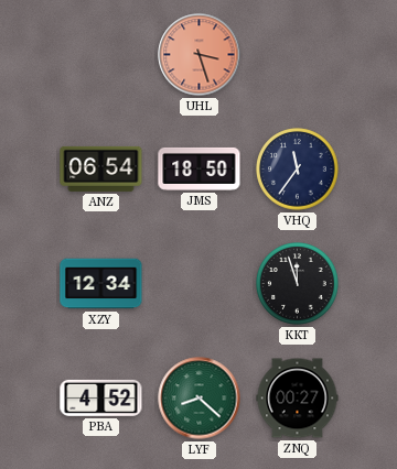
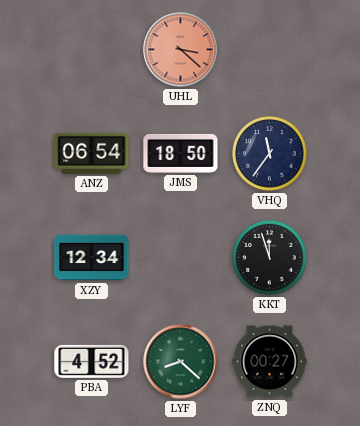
UHL: 3:27 -> 3:22 (181, 50)
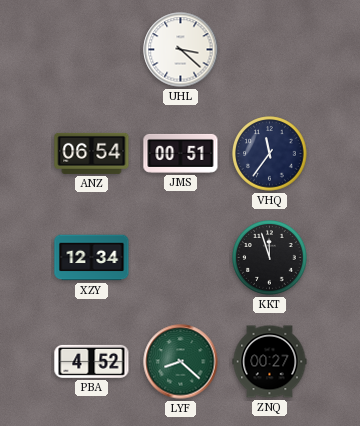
UHL dial: salmon -> white (181, 50)
JMS: 18:50 -> 00:51 (181, 153)
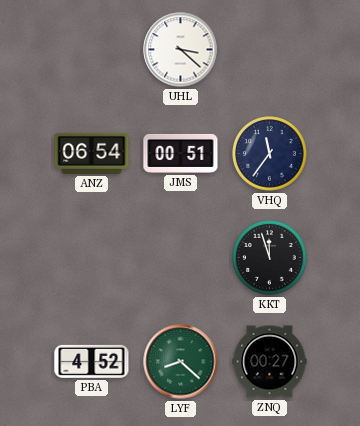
XZY: 12:34 -> none (92, 258)
